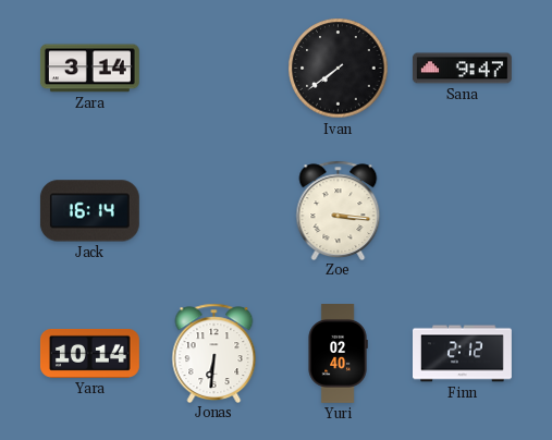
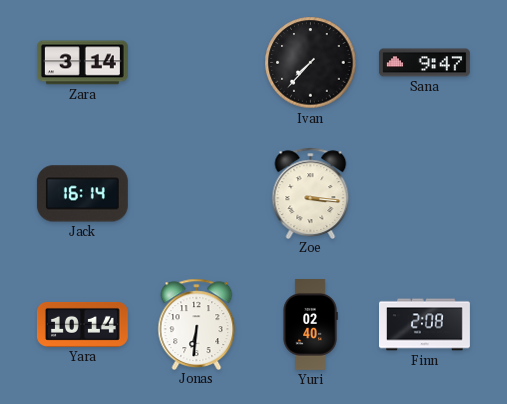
Ivan: 7:39 -> 7:37 (311, 63)
Finn: 2:12 -> 2:08 (425, 325)
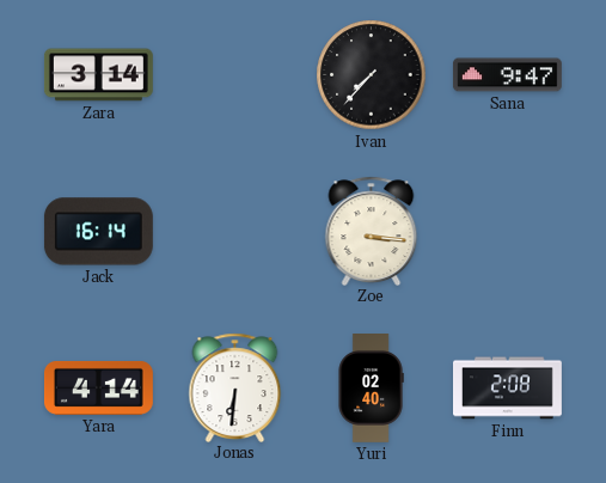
Yara: 10:14 -> 4:14 (98, 387)
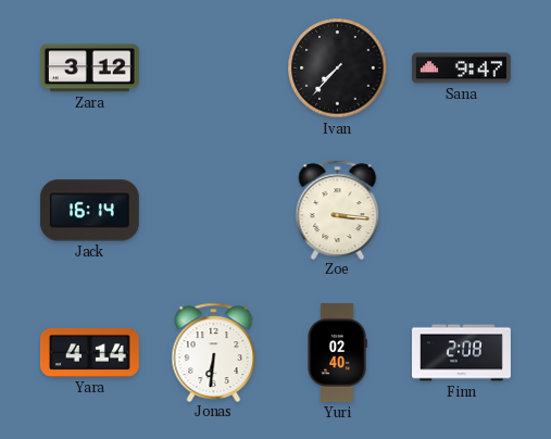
Zara: 3:14 -> 3:12 (89, 68)
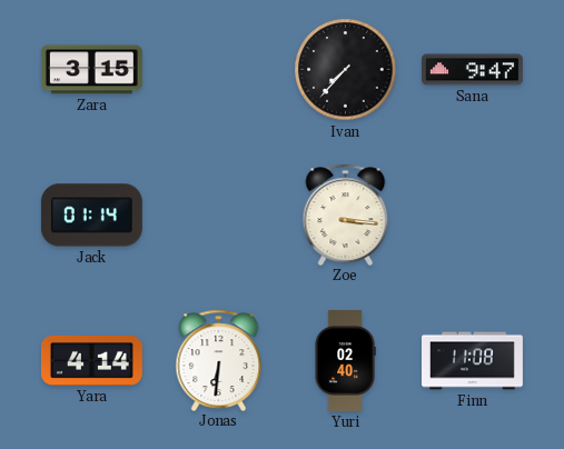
Zara: 3:12 -> 3:15 (91, 70)
Jack: 16:14 -> 01:14 (91, 216)
Finn: 2:08 -> 11:08 (473, 361)
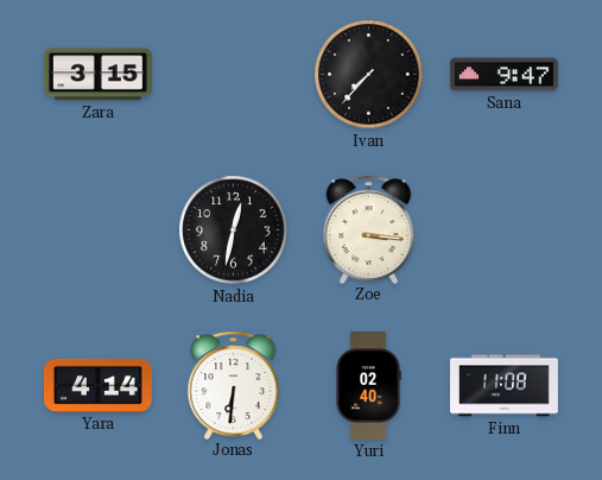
Jack: 01:14 -> none (91, 216)
Nadia: none -> 12:32 (234, 230)
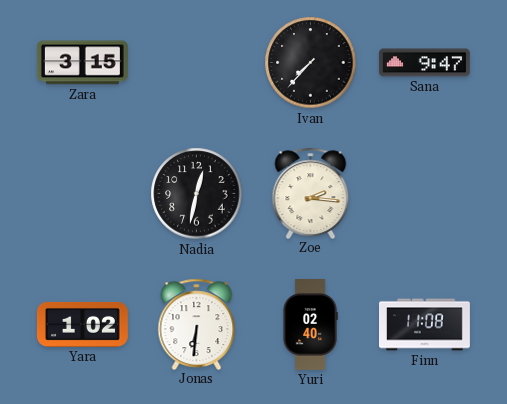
Zoe: 3:16 -> 2:16 (311, 193)
Yara: 4:14 -> 1:02 (82, 324)
